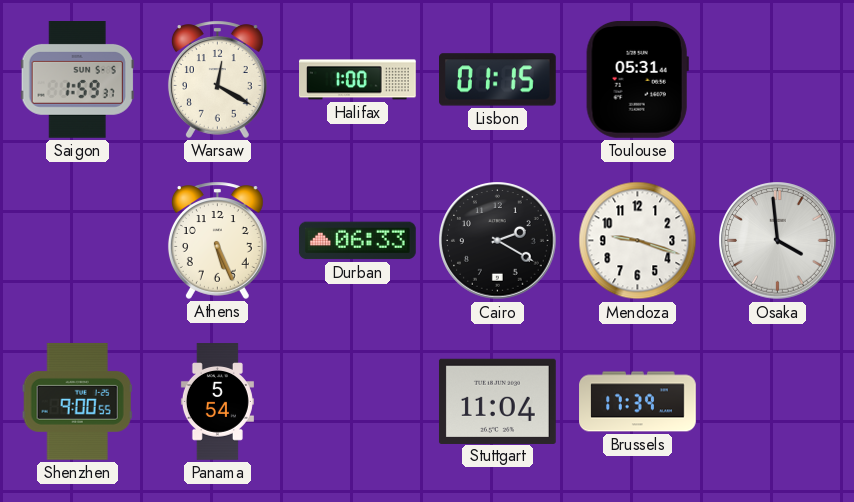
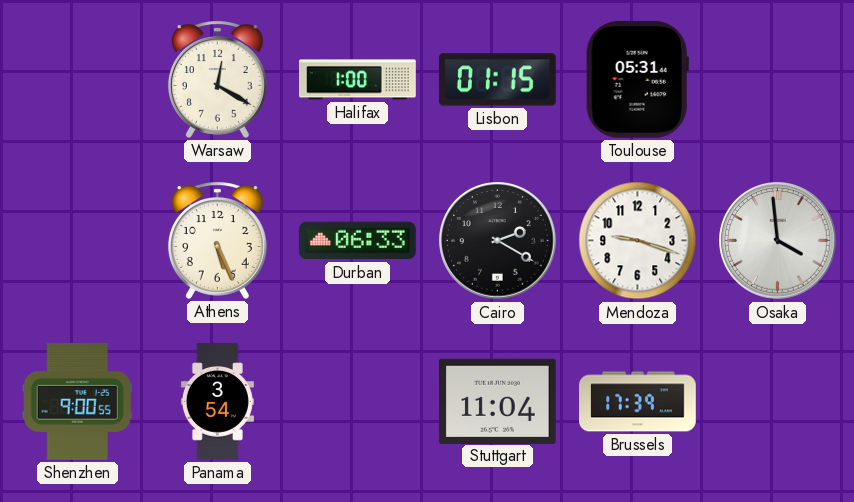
Saigon: 1:59 -> none (77, 80)
Panama: 5:54 -> 3:54 (217, 402)
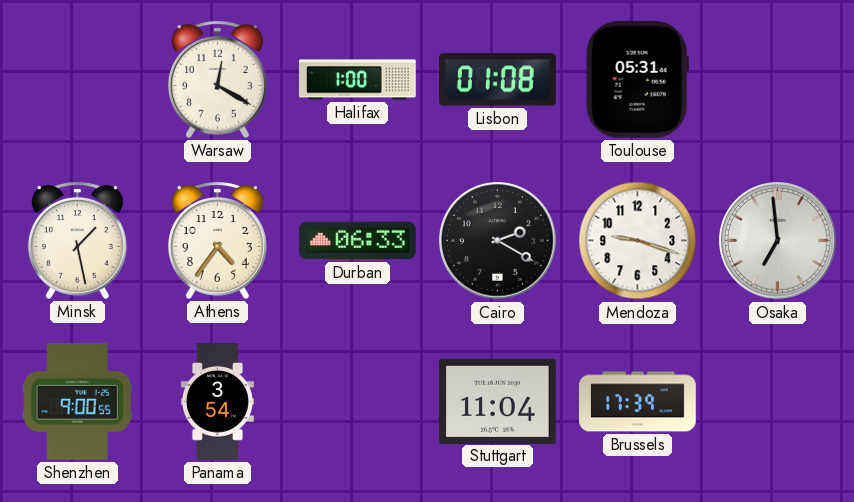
Lisbon: 01:15 -> 01:08 (498, 80)
Minsk: none -> 1:28 (77, 240)
Athens: 5:26 -> 4:36 (217, 240)
Osaka: 3:59 -> 6:59 (778, 241)
